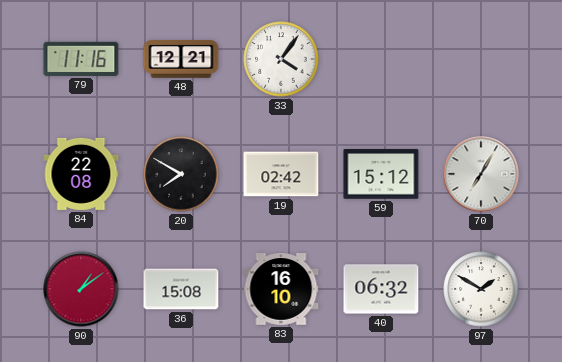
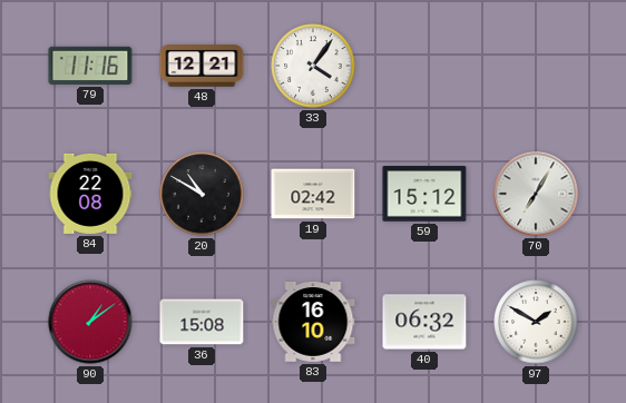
20: 7:50 -> 10:50 (202, 194)
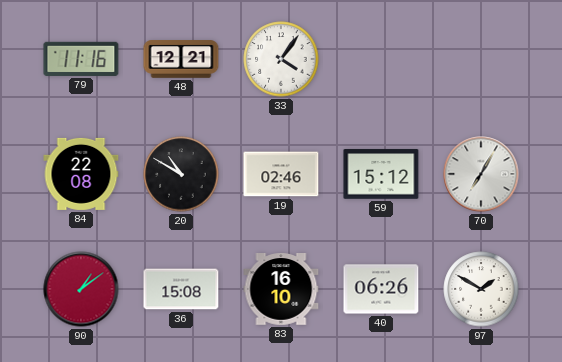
19: 02:42 -> 02:46 (281, 174)
40: 06:32 -> 06:26 (381, 289)
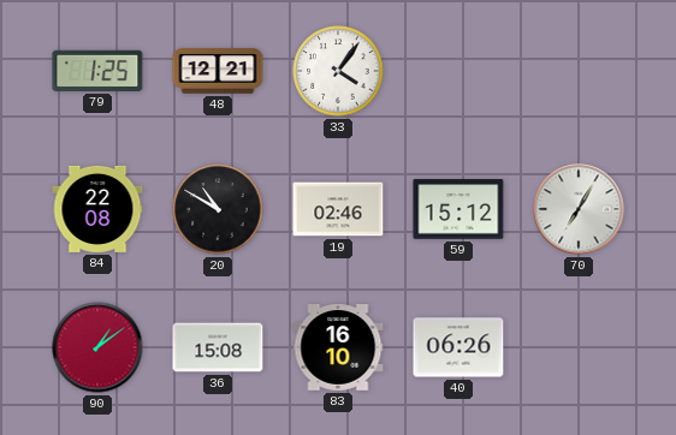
79: 11:16 -> 1:25 (97, 71)
97: 1:50 -> none (481, 289)
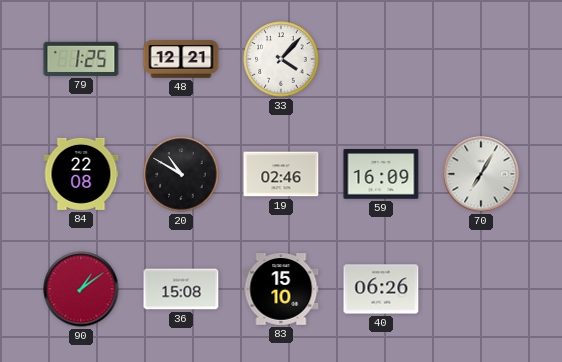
33: 4:06 -> 4:07 (281, 59)
59: 15:12 -> 16:09 (381, 174)
83: 16:10 -> 15:10 (281, 290)
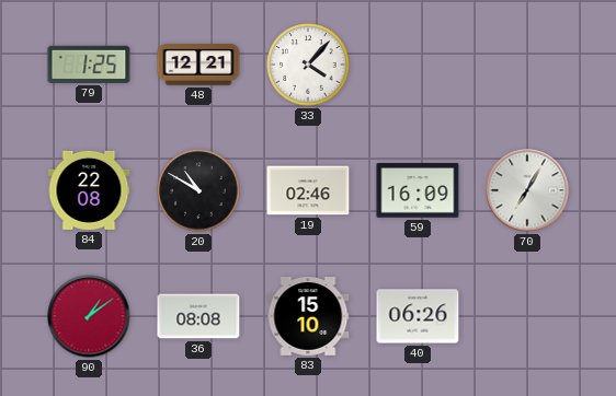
36: 15:08 -> 08:08 (198, 316)
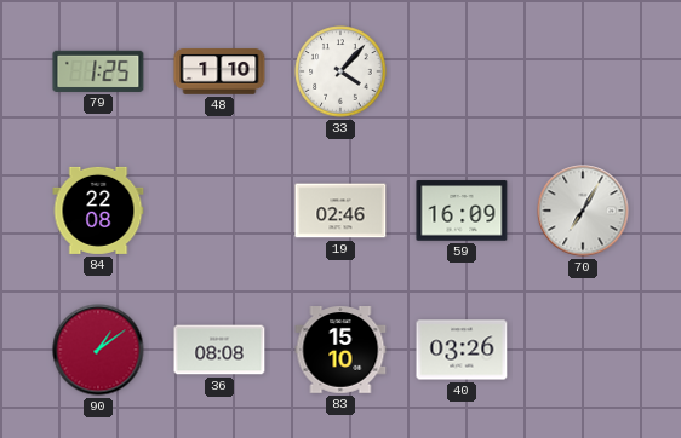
48: 12:21 -> 1:10 (219, 71)
20: 10:50 -> none (198, 190)
40: 06:26 -> 03:26 (462, 350)
